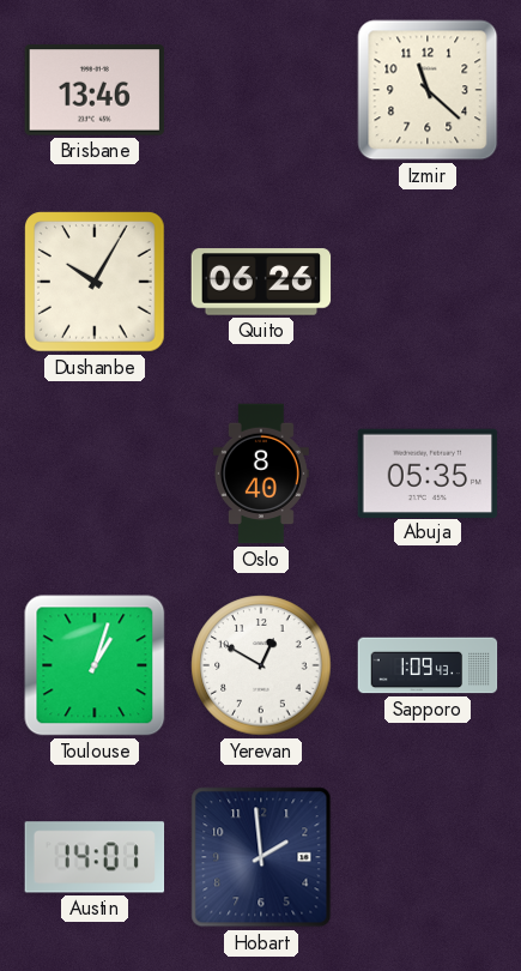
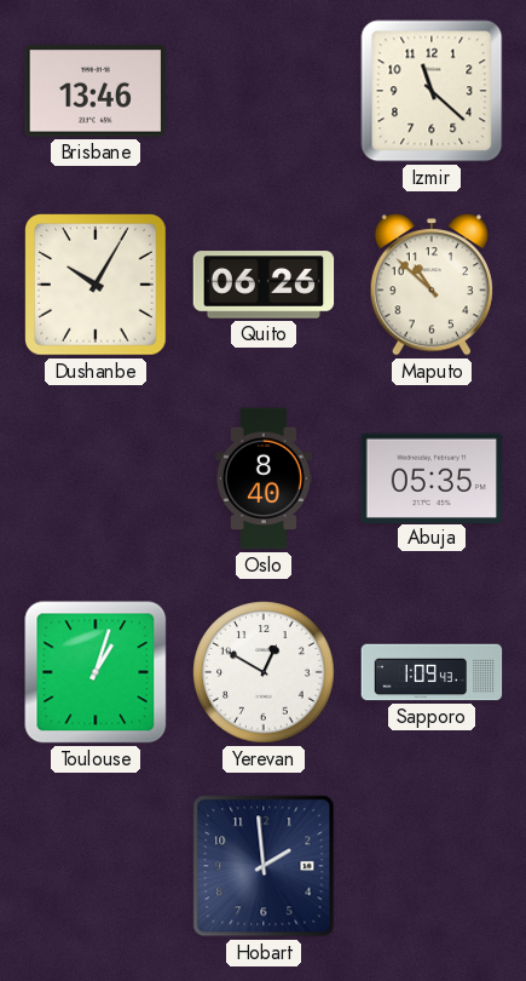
Maputo: none -> 10:52 (432, 285)
Austin: 14:01 -> none (95, 857)
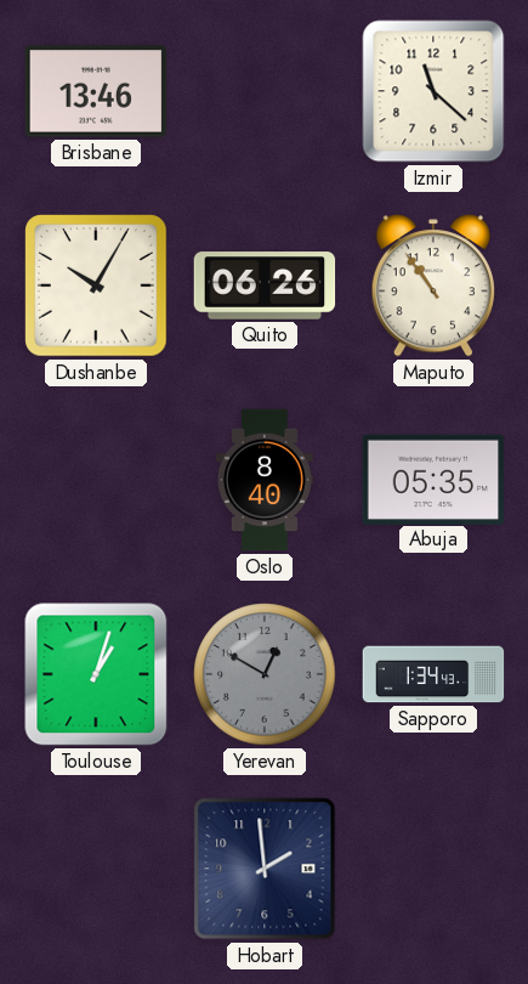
Maputo: 10:52 -> 10:54 (433, 285)
Yerevan dial: white -> grey (265, 674)
Sapporo: 1:09 -> 1:34 (433, 674)
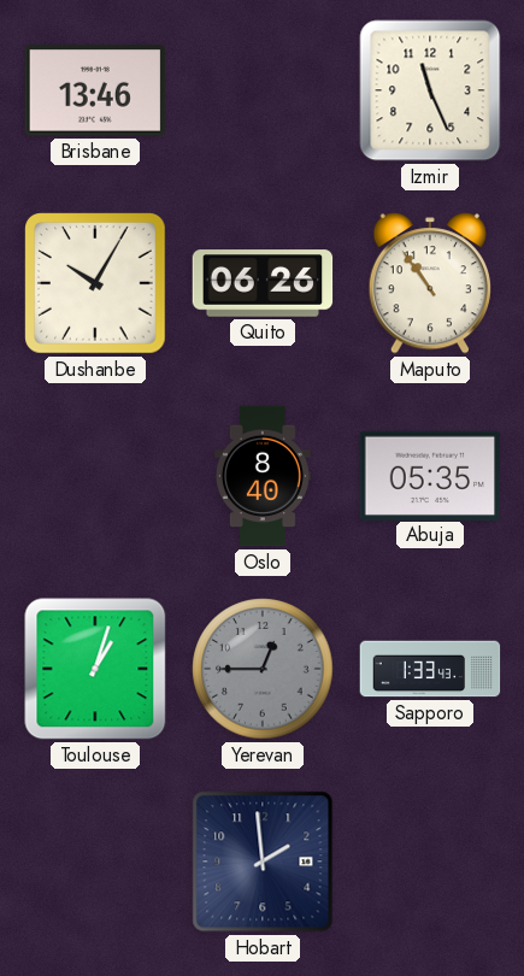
Izmir: 11:22 -> 11:26 (430, 90)
Yerevan: 12:50 -> 12:45 (263, 669)
Sapporo: 1:34 -> 1:33 (430, 669)
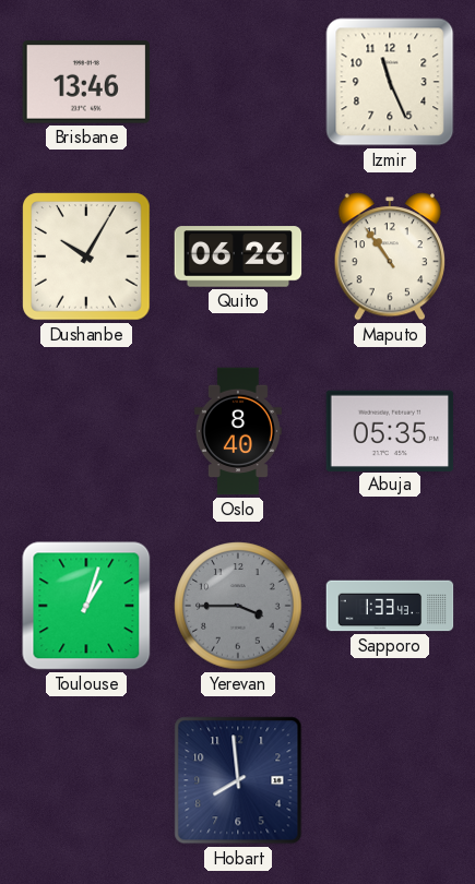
Yerevan: 12:45 -> 3:45 (238, 606)
Hobart: 1:59 -> 7:59 (238, 780)
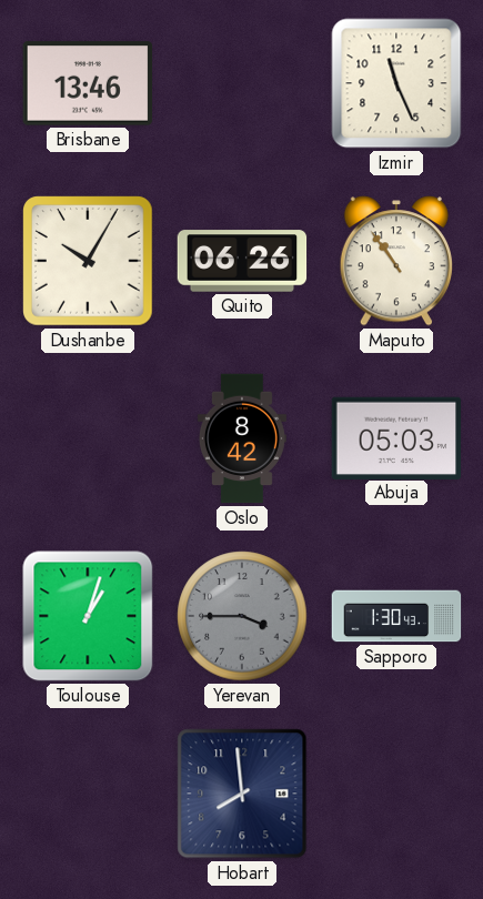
Oslo: 8:40 -> 8:42 (242, 438)
Abuja: 05:35 -> 05:03 (396, 437)
Sapporo: 1:33 -> 1:30 (396, 616)
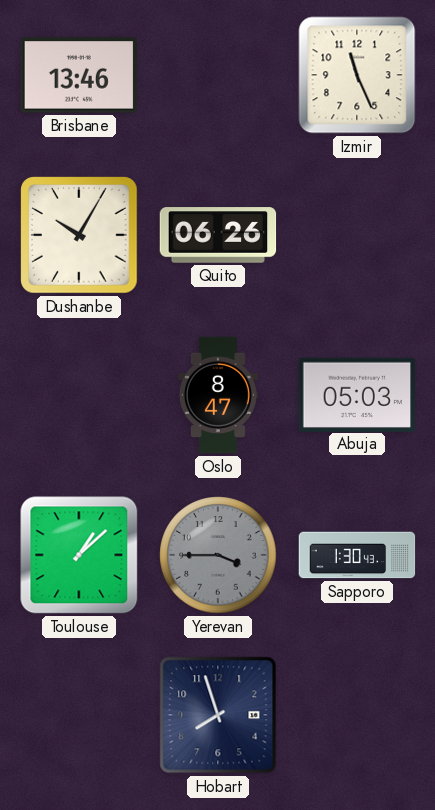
Maputo: 10:54 -> none (396, 261)
Oslo: 8:42 -> 8:47 (218, 395)
Toulouse: 1:03 -> 1:08 (79, 555)
Hobart: 7:59 -> 7:57 (218, 715)
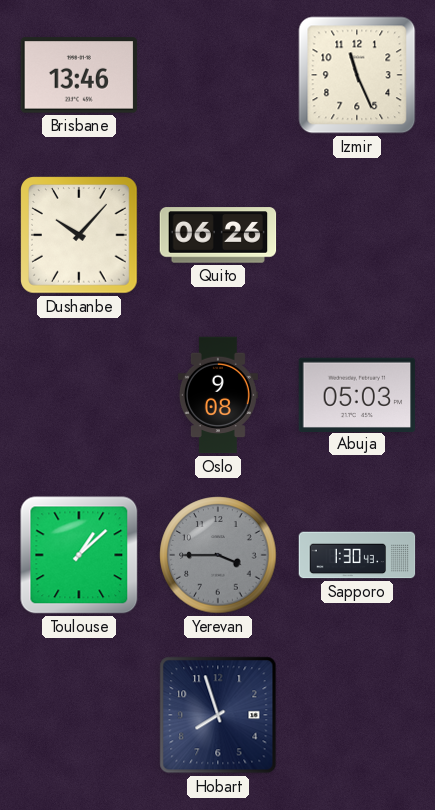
Dushanbe: 10:05 -> 10:07 (79, 235)
Oslo: 8:47 -> 9:08 (218, 395)
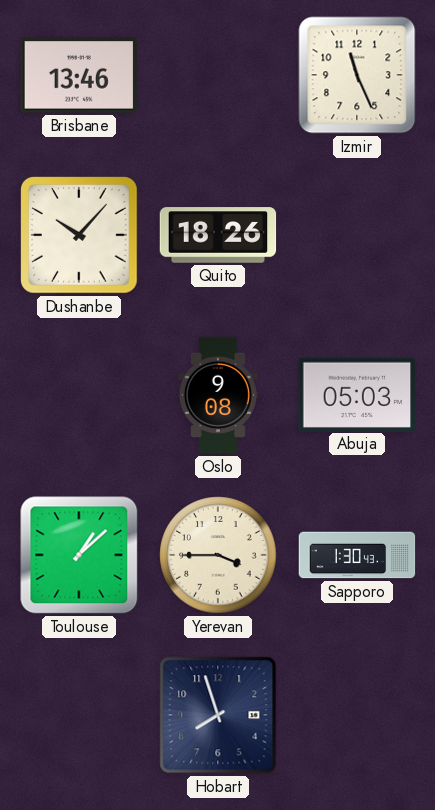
Quito: 06:26 -> 18:26 (218, 235)
Yerevan dial: grey -> cream (218, 555)
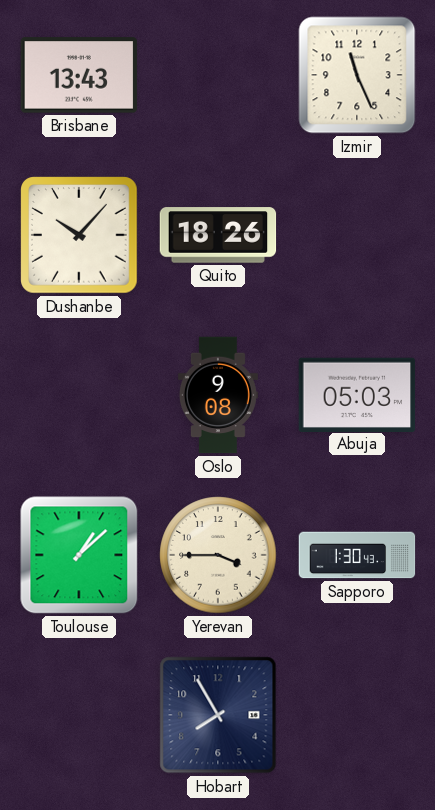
Brisbane: 13:46 -> 13:43 (79, 75)
Hobart: 7:57 -> 7:55 (218, 715)
